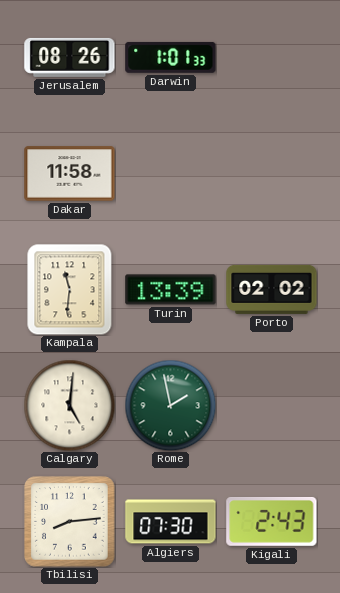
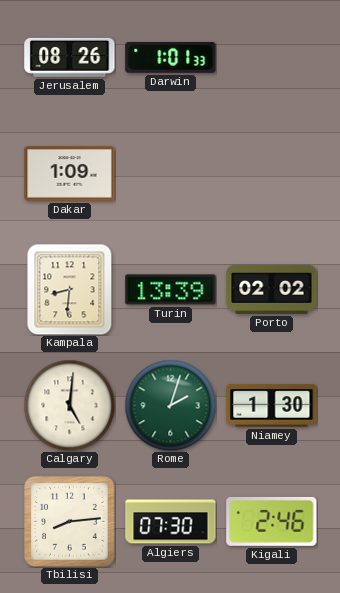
Dakar: 11:58 -> 1:09 (70, 174)
Kampala: 11:31 -> 8:31 (70, 289)
Rome: 1:58 -> 2:03 (170, 405)
Niamey: none -> 1:30 (272, 406)
Kigali: 2:43 -> 2:46 (272, 521)
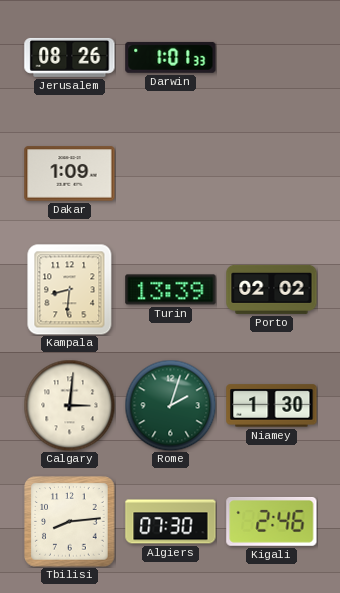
Calgary: 5:01 -> 3:01 (69, 405)
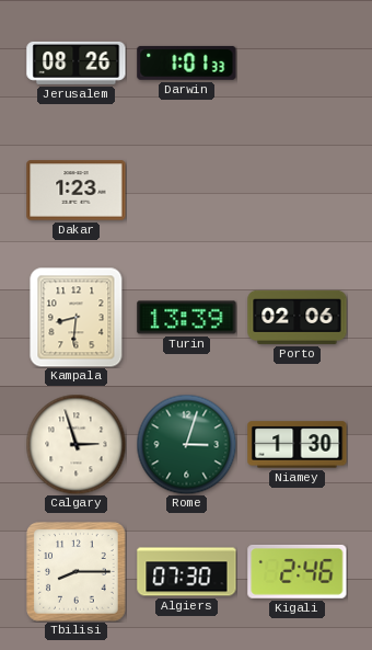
Dakar: 1:09 -> 1:23 (77, 191)
Porto: 02:02 -> 02:06 (298, 317)
Calgary: 3:01 -> 2:57 (75, 444)
Rome: 2:03 -> 3:03 (186, 444)
Tbilisi: 8:14 -> 8:15 (77, 572)
